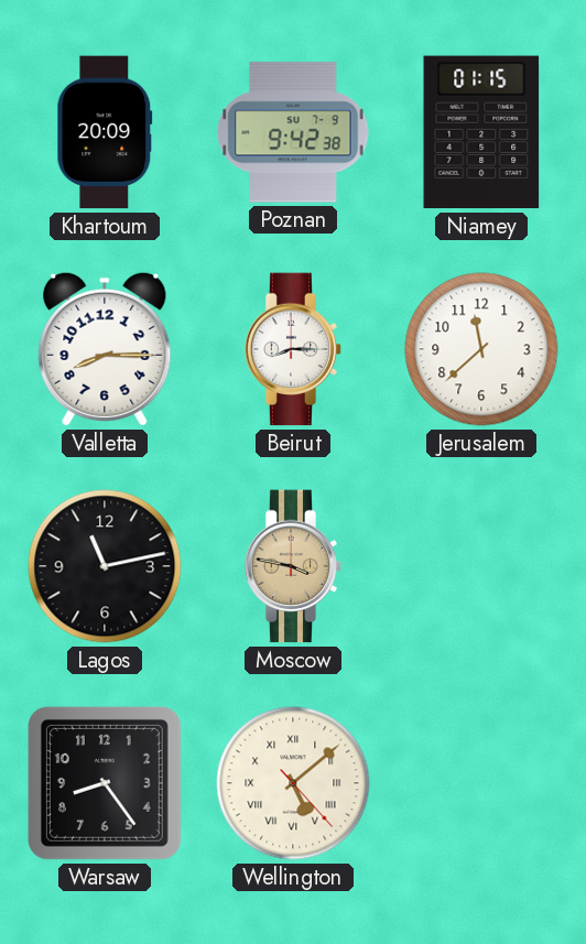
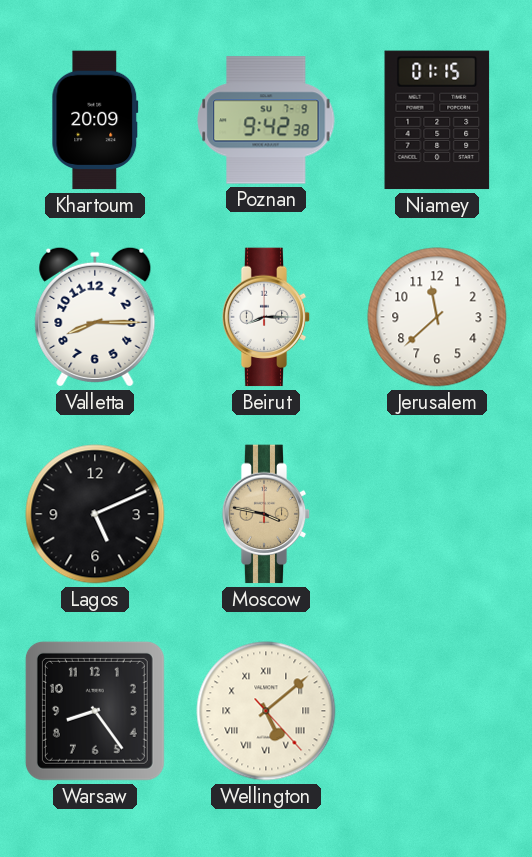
Lagos: 11:13 -> 5:11 (95, 514)
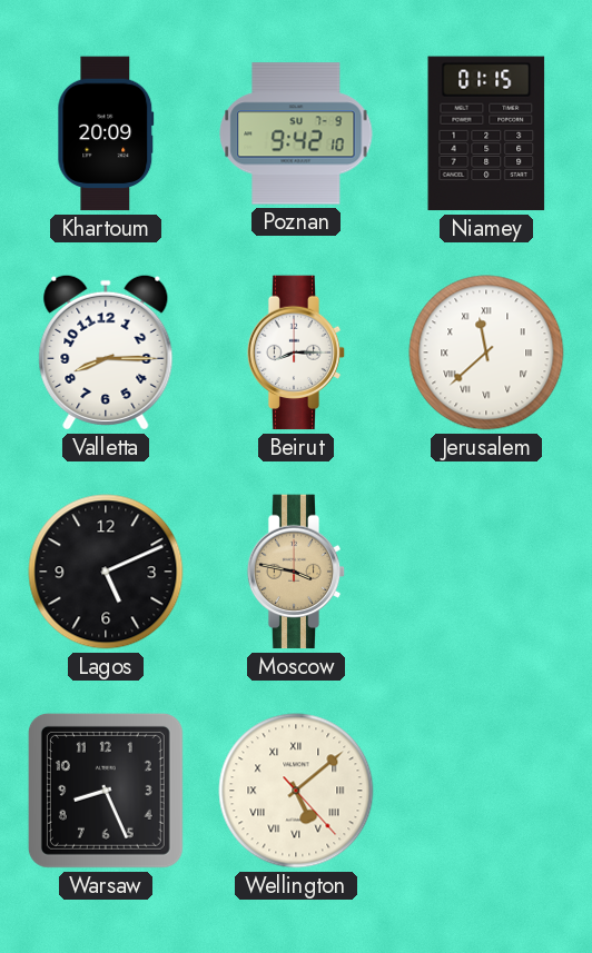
Poznan: 9:42:38 -> 9:42:10 (296, 133)
Jerusalem numerals: Arabic -> Roman (486, 353)
Warsaw: 8:24 -> 8:26 (106, 791)
